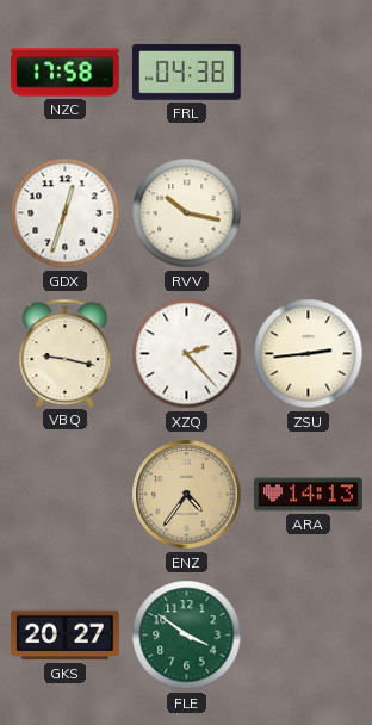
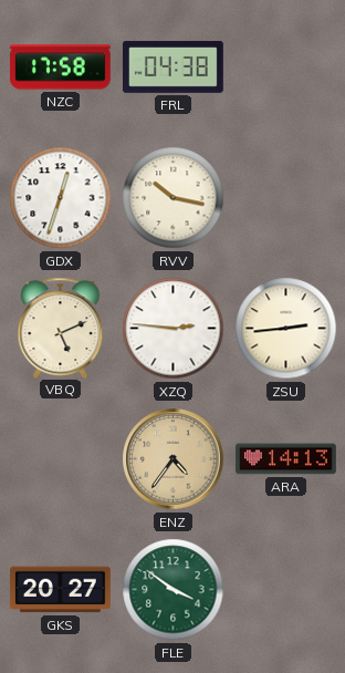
VBQ: 9:17 -> 5:11 (61, 328)
XZQ: 2:23 -> 2:46 (174, 329)
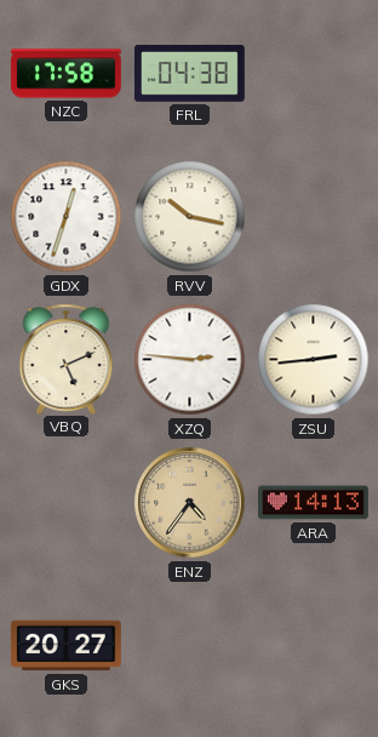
FLE: 3:51 -> none (174, 590)
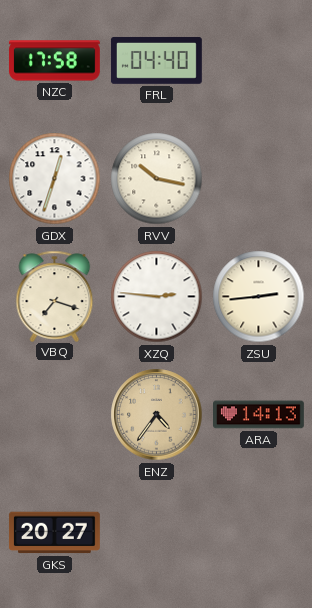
FRL: 04:38 -> 04:40 (156, 60)
VBQ: 5:11 -> 7:18 (55, 296)
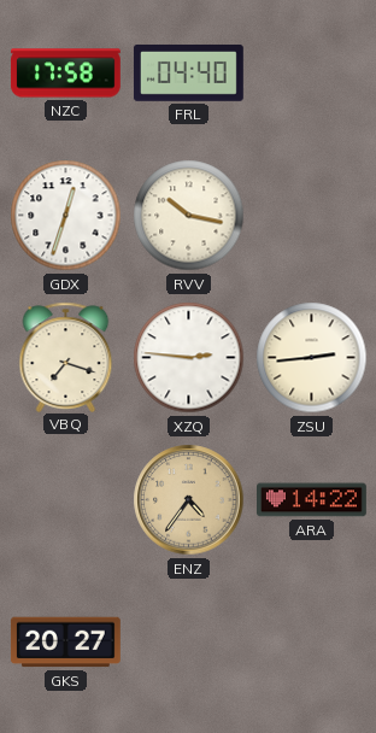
ARA: 14:13 -> 14:22 (312, 500)
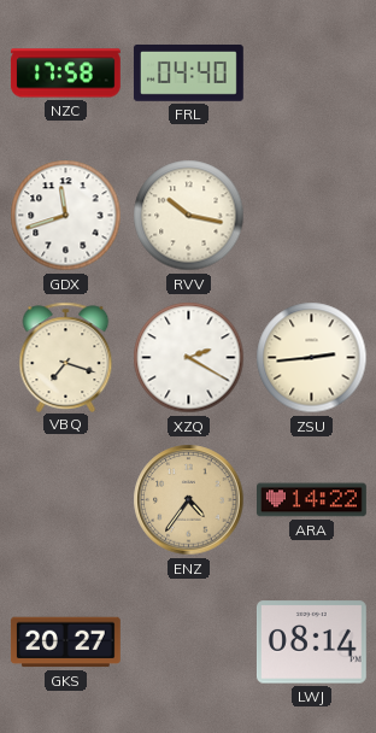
GDX: 12:33 -> 11:42 (66, 216)
XZQ: 2:46 -> 2:20 (189, 358)
LWJ: none -> 08:14 (311, 643)
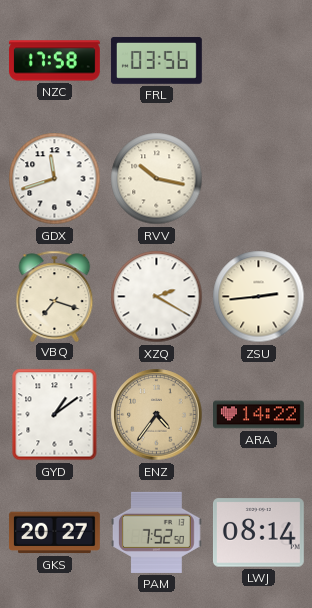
FRL: 04:40 -> 03:56 (156, 60)
GYD: none -> 1:09 (55, 415)
PAM: none -> 7:52 (156, 532)
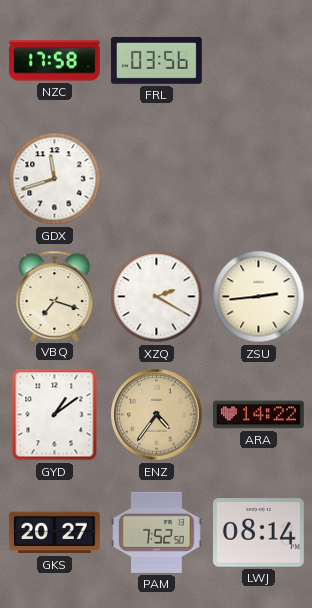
RVV: 10:17 -> none (157, 179)
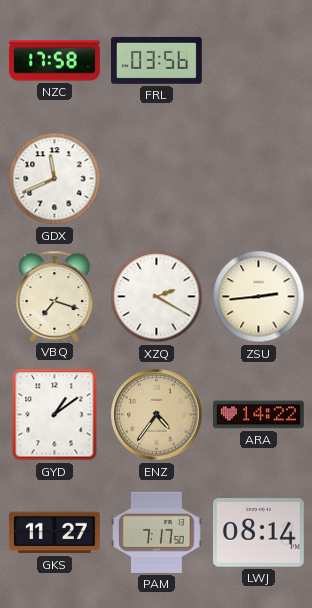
GDX: 11:42 -> 11:41 (55, 179)
GKS: 20:27 -> 11:27 (54, 533)
PAM: 7:52 -> 7:17 (156, 532)
